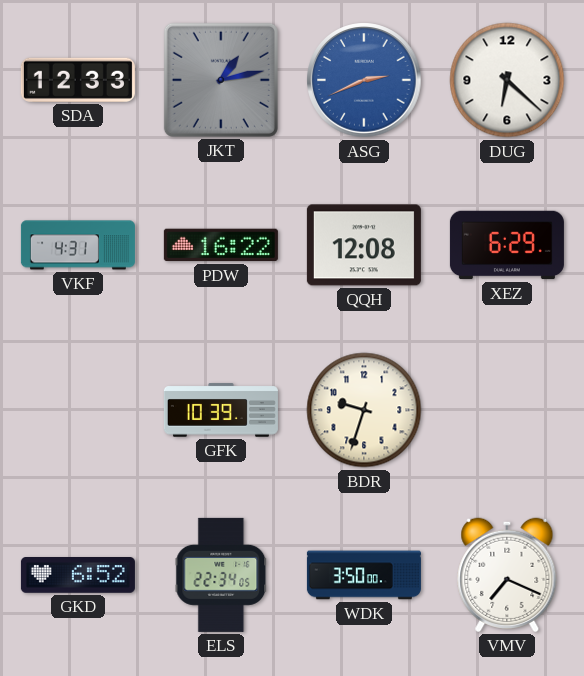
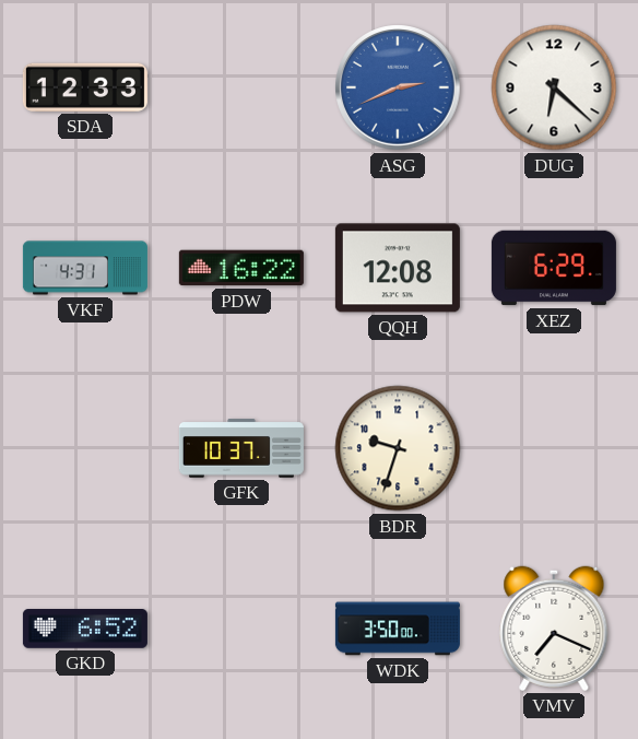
JKT: 1:13 -> none (221, 80)
GFK: 10:39 -> 10:37 (241, 448)
ELS: 22:34 -> none (221, 575)
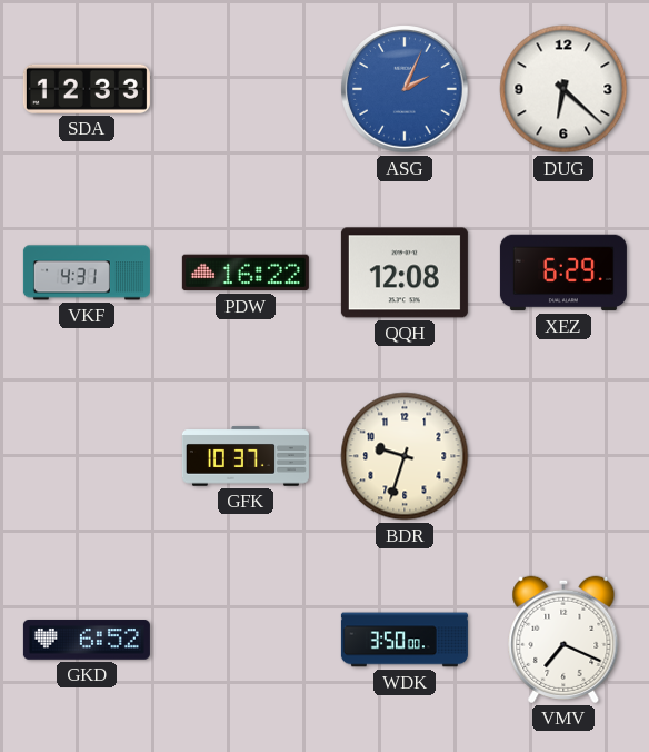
ASG: 2:41 -> 2:04 (405, 89)
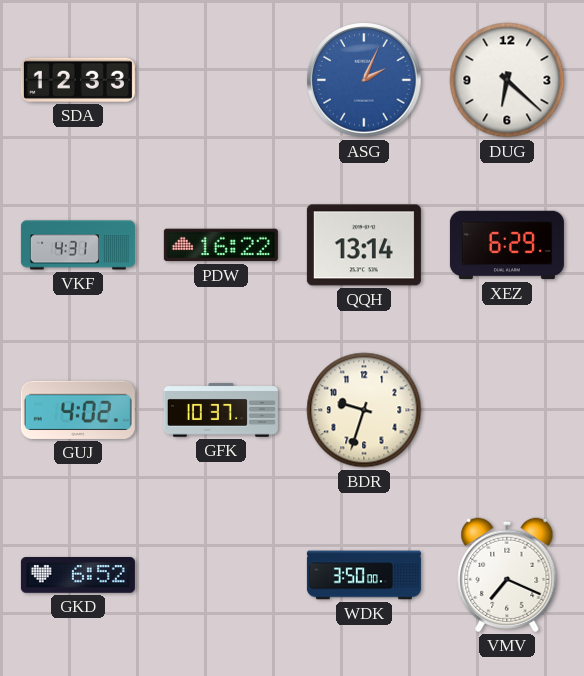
QQH: 12:08 -> 13:14 (364, 245)
GUJ: none -> 4:02 (78, 410)
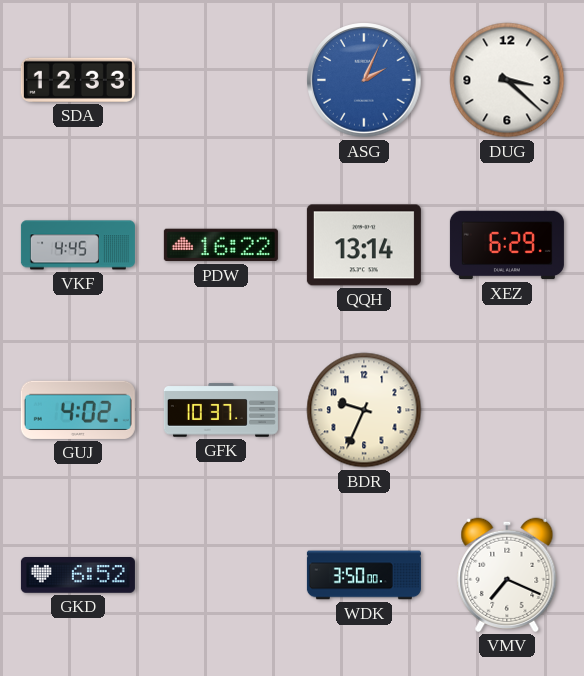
DUG: 6:22 -> 3:22 (507, 80)
VKF: 4:31 -> 4:45 (78, 245)
BDR: 9:33 -> 9:34 (364, 410)
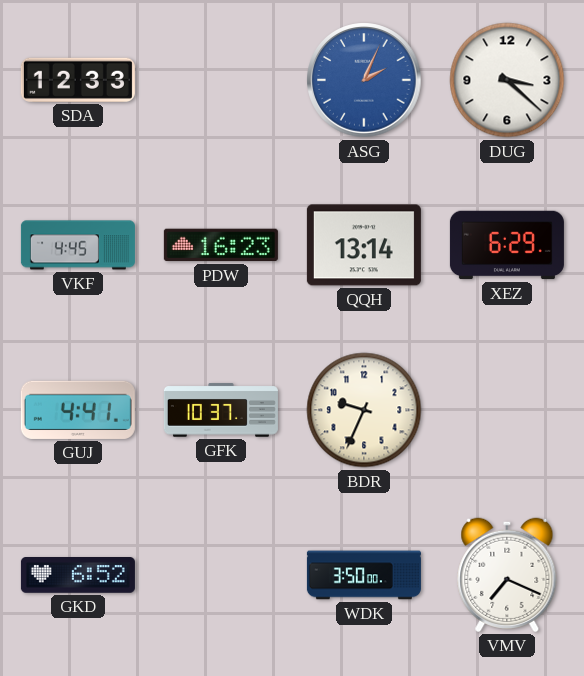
PDW: 16:22 -> 16:23 (221, 245)
GUJ: 4:02 -> 4:41 (78, 410)
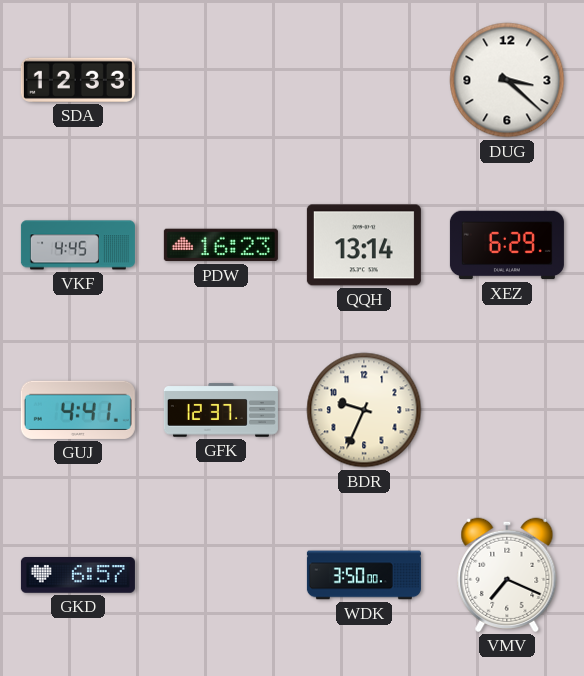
ASG: 2:04 -> none (364, 80)
GFK: 10:37 -> 12:37 (221, 410)
GKD: 6:52 -> 6:57 (78, 575)
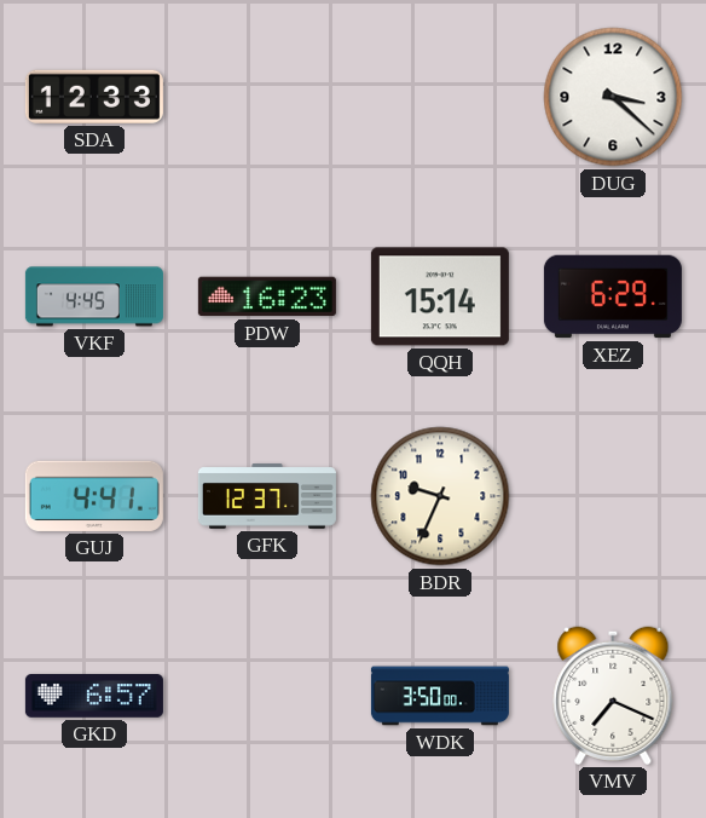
QQH: 13:14 -> 15:14 (440, 296)
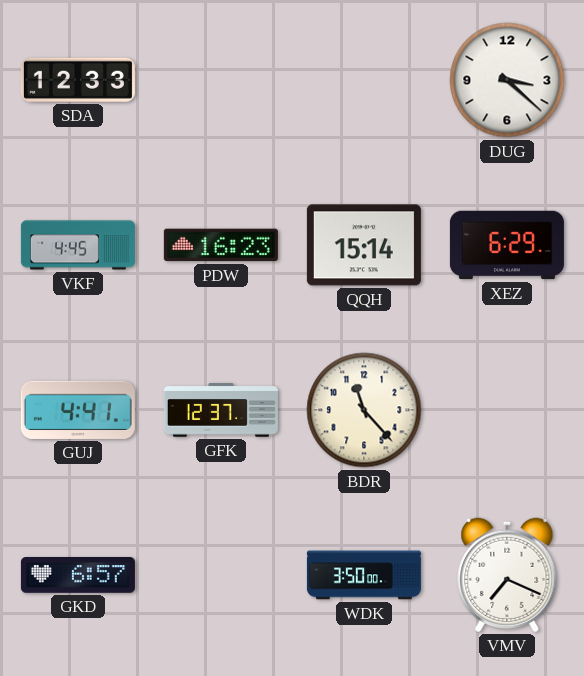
BDR: 9:34 -> 11:23 (364, 410)
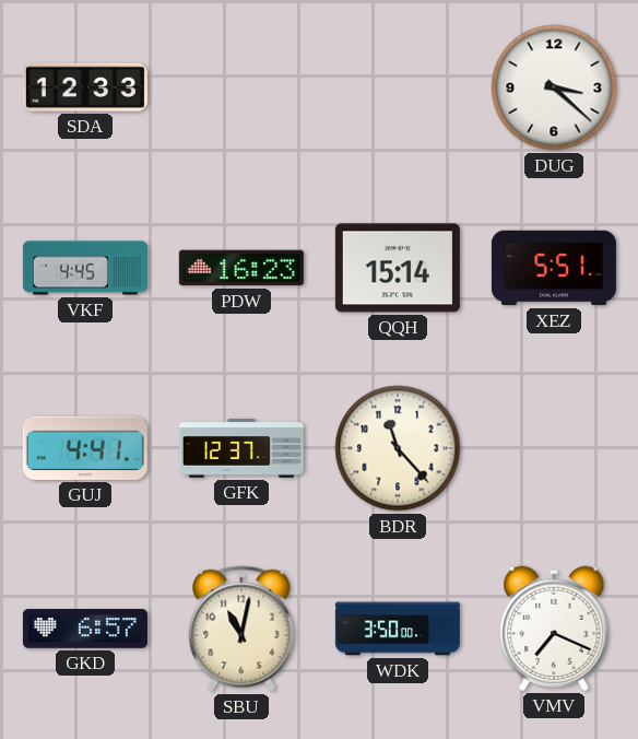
XEZ: 6:29 -> 5:51 (554, 268)
SBU: none -> 11:02 (241, 629)
